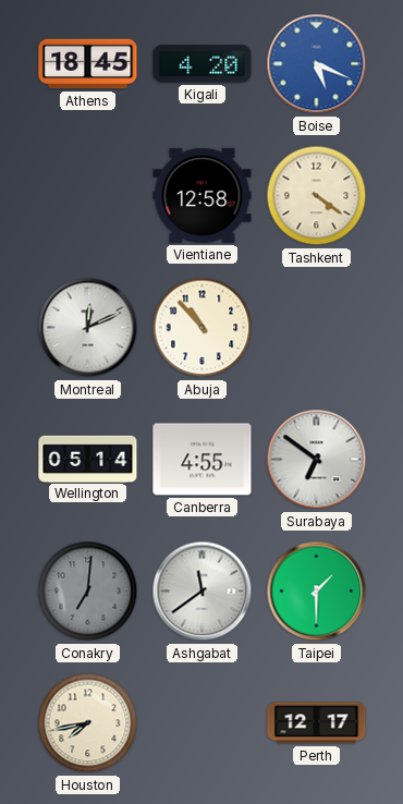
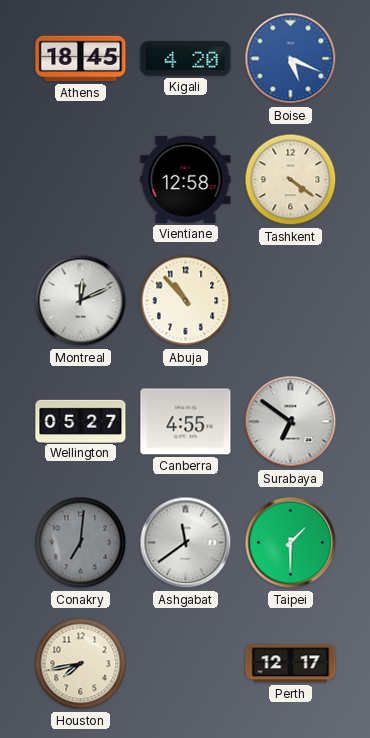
Wellington: 05:14 -> 05:27 (81, 421)
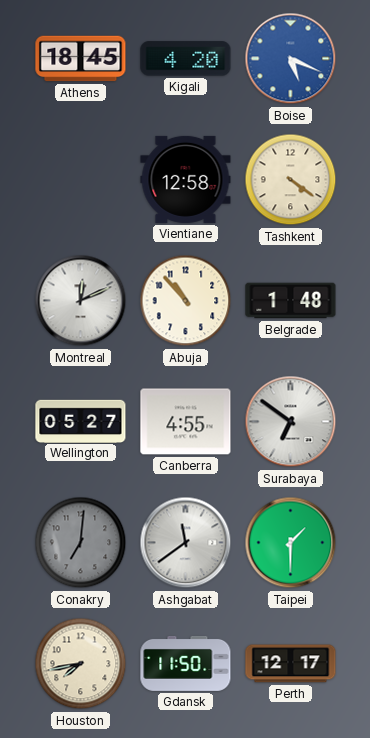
Belgrade: none -> 1:48 (291, 301)
Gdansk: none -> 11:50 (186, 663)
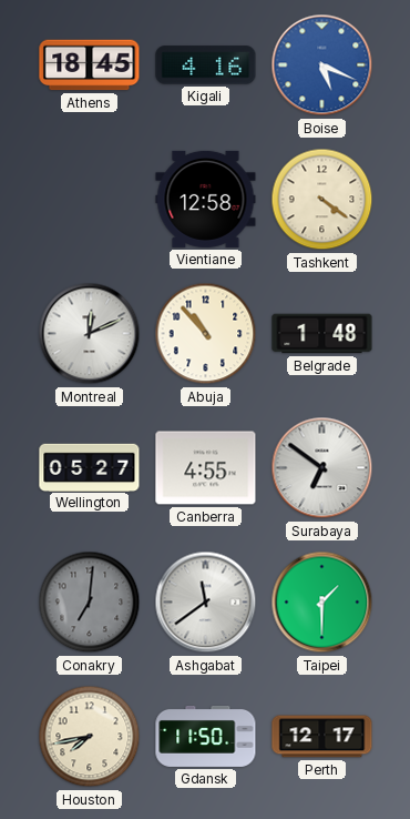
Kigali: 4:20 -> 4:16 (206, 65)
